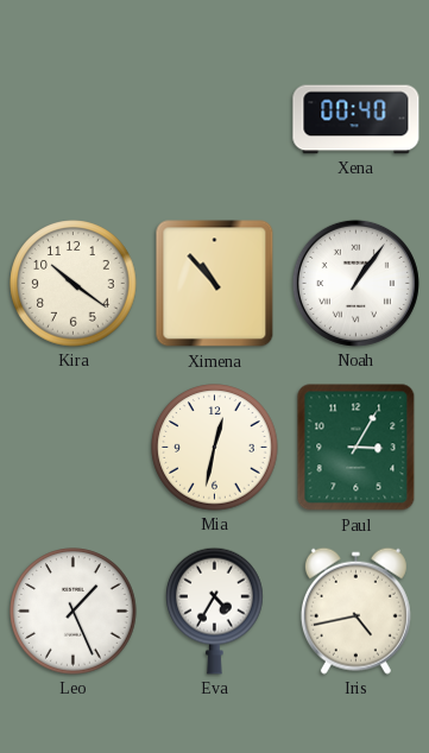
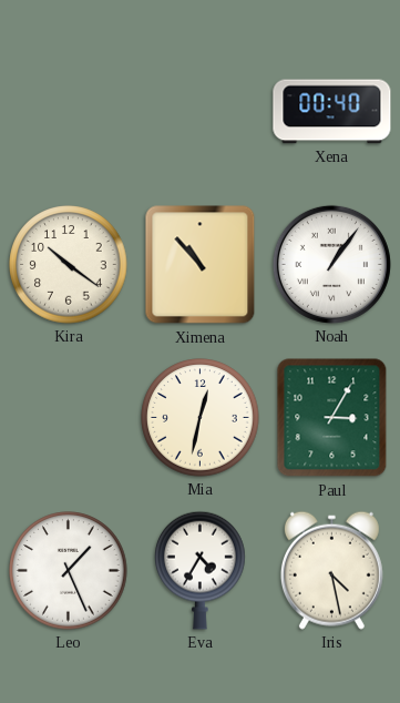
Iris: 4:43 -> 4:28 (331, 570)
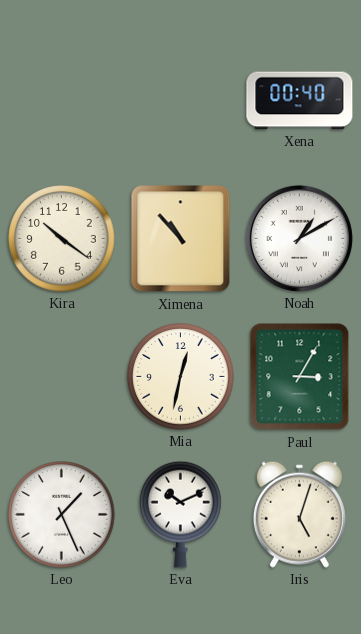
Noah: 1:06 -> 1:10 (299, 238)
Eva: 4:35 -> 10:11 (181, 514)
Iris: 4:28 -> 5:03 (299, 514)
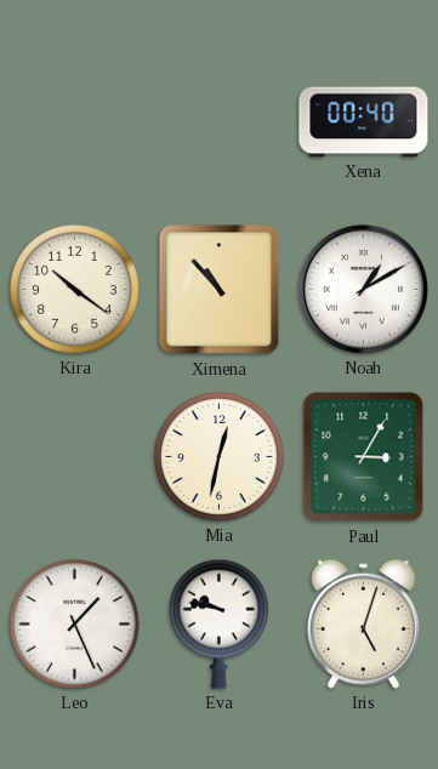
Eva: 10:11 -> 9:47 (220, 623)
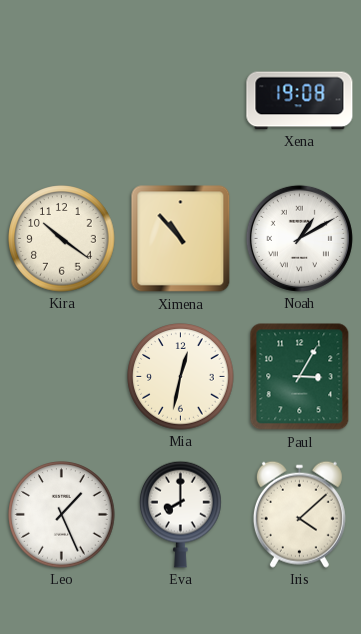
Xena: 00:40 -> 19:08 (300, 101)
Eva: 9:47 -> 8:00 (181, 514)
Iris: 5:03 -> 4:08 (299, 514)
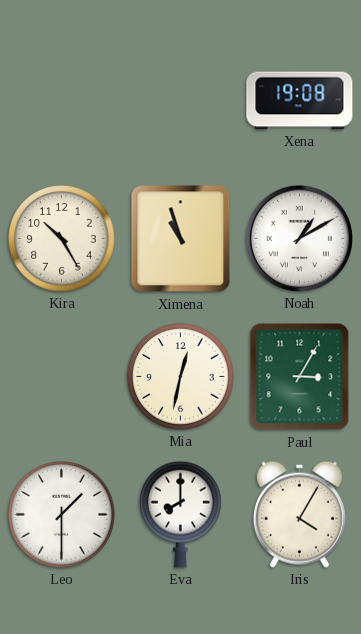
Kira: 10:21 -> 10:25 (62, 239)
Ximena: 10:53 -> 10:57 (181, 239)
Leo: 1:26 -> 1:30 (62, 515)
Iris: 4:08 -> 4:05 (299, 514)
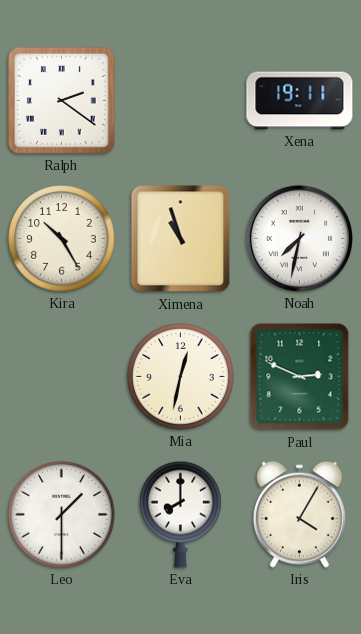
Ralph: none -> 2:21 (62, 101)
Xena: 19:08 -> 19:11 (300, 101)
Noah: 1:10 -> 7:32 (299, 238)
Paul: 3:05 -> 2:49 (300, 377)
